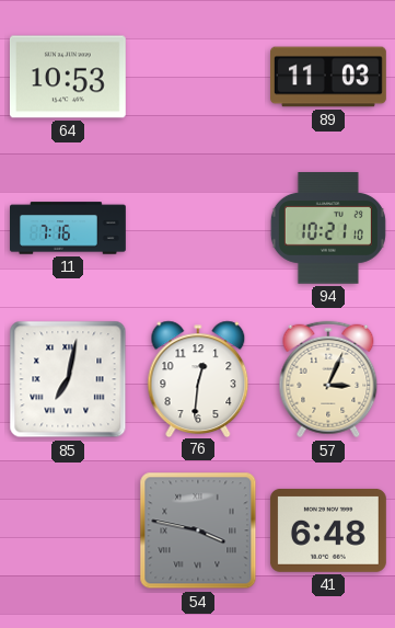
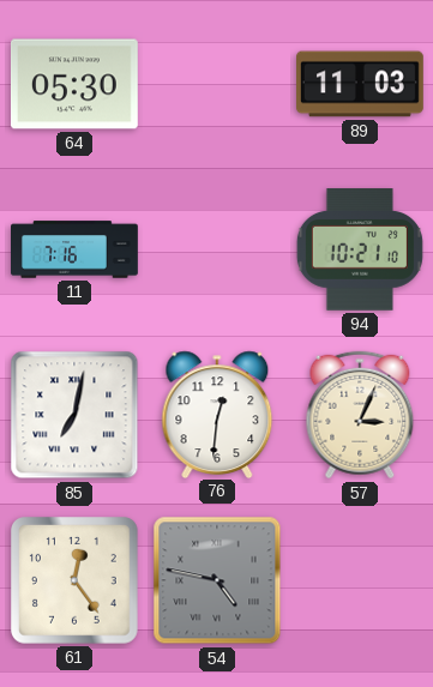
64: 10:53 -> 05:30 (74, 84)
61: none -> 12:24 (76, 581)
54: 3:47 -> 4:47 (217, 580)
41: 6:48 -> none (328, 530)
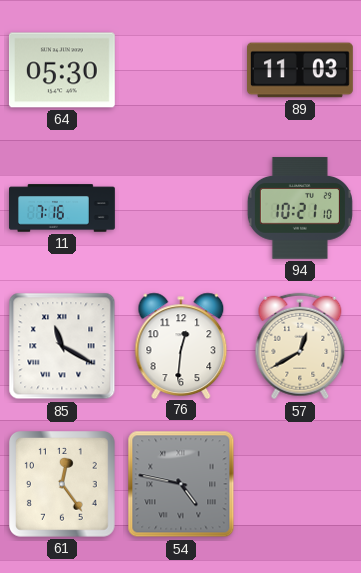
85: 7:02 -> 11:20 (62, 346)
57: 3:04 -> 12:40 (300, 346)
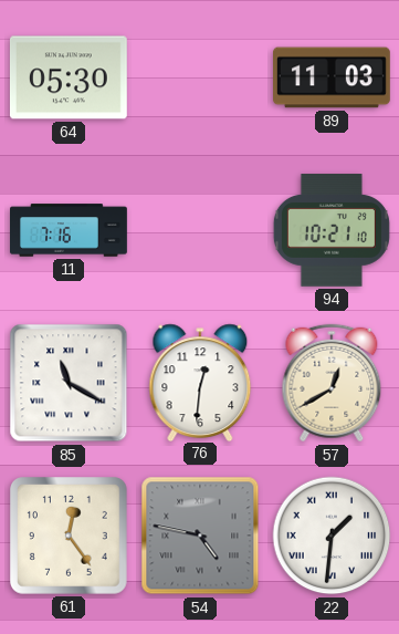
22: none -> 1:31 (332, 536)
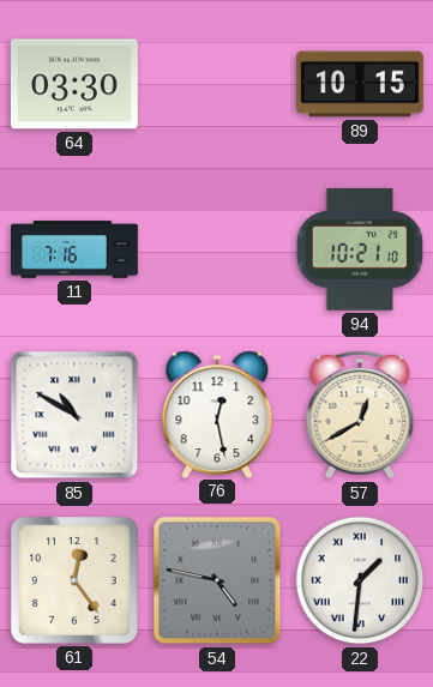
64: 05:30 -> 03:30 (74, 84)
89: 11:03 -> 10:15 (361, 84)
85: 11:20 -> 10:50 (74, 415)
76: 12:31 -> 12:28 (217, 414)
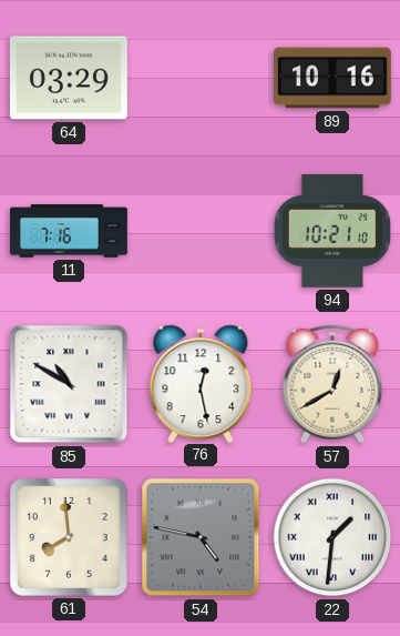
64: 03:30 -> 03:29 (69, 78)
89: 10:15 -> 10:16 (334, 78)
61: 12:24 -> 7:59 (70, 538)
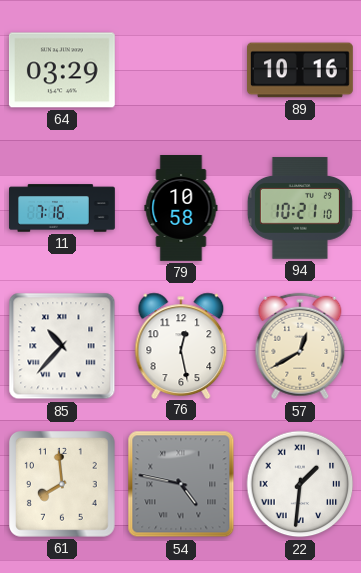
79: none -> 10:58 (181, 209)
85: 10:50 -> 10:37 (62, 346)
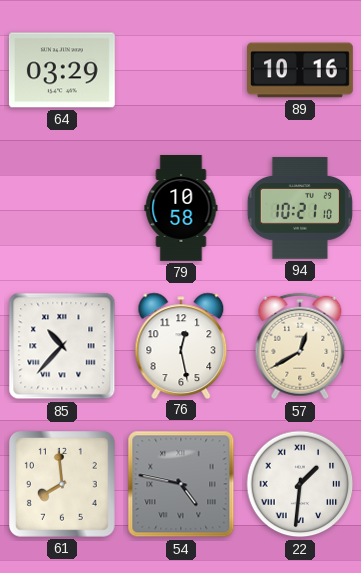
11: 7:16 -> none (63, 208)
